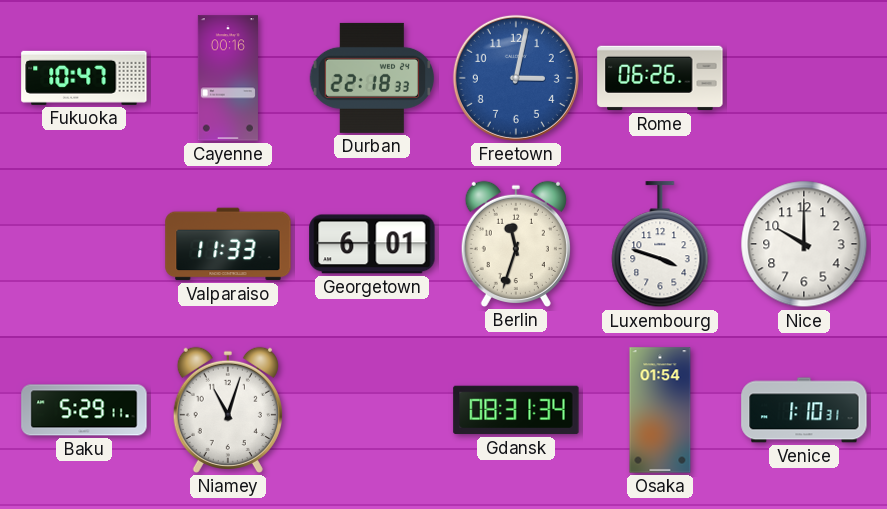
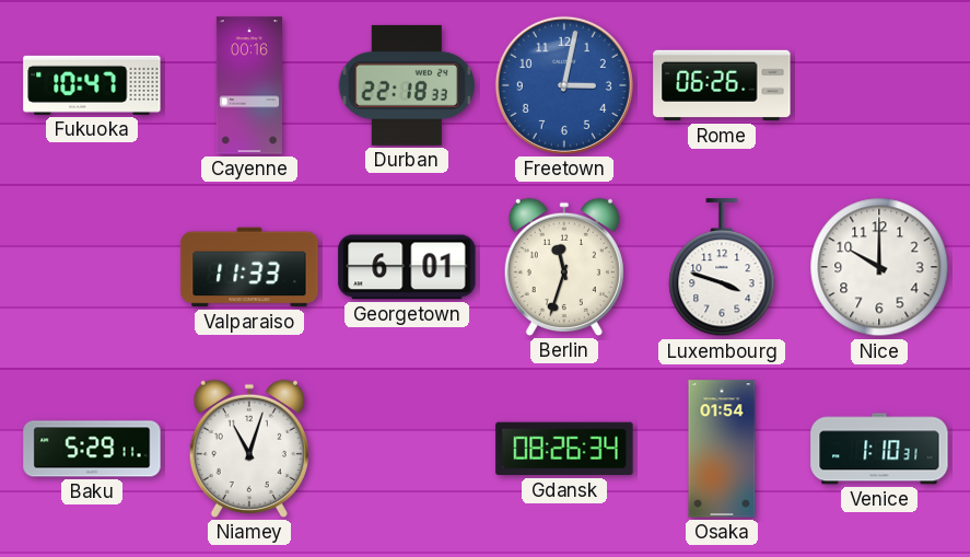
Gdansk: 08:31 -> 08:26 (564, 449)
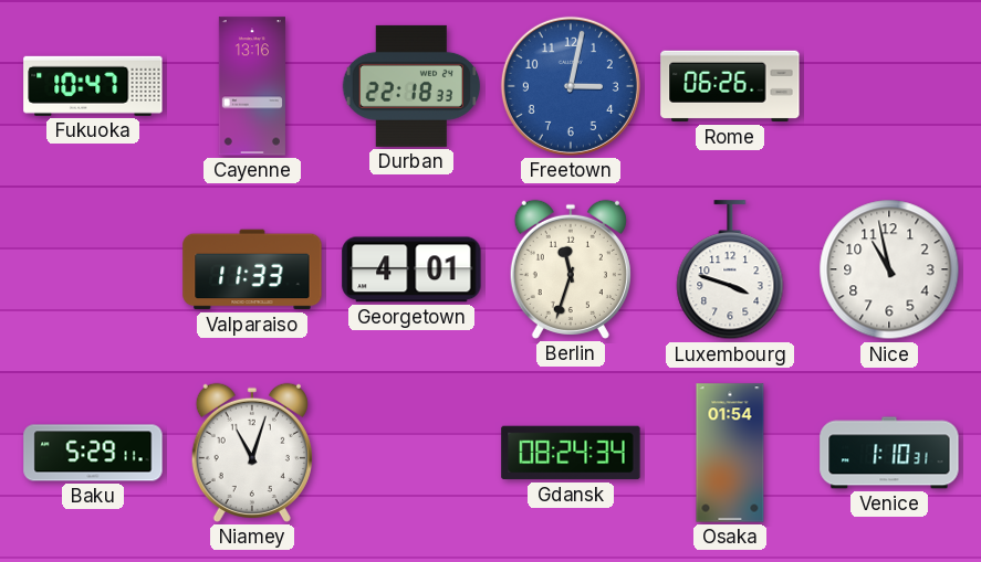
Cayenne: 00:16 -> 13:16 (252, 86)
Georgetown: 6:01 -> 4:01 (411, 269)
Nice: 10:00 -> 10:58 (889, 269)
Gdansk: 08:26 -> 08:24 (571, 453)
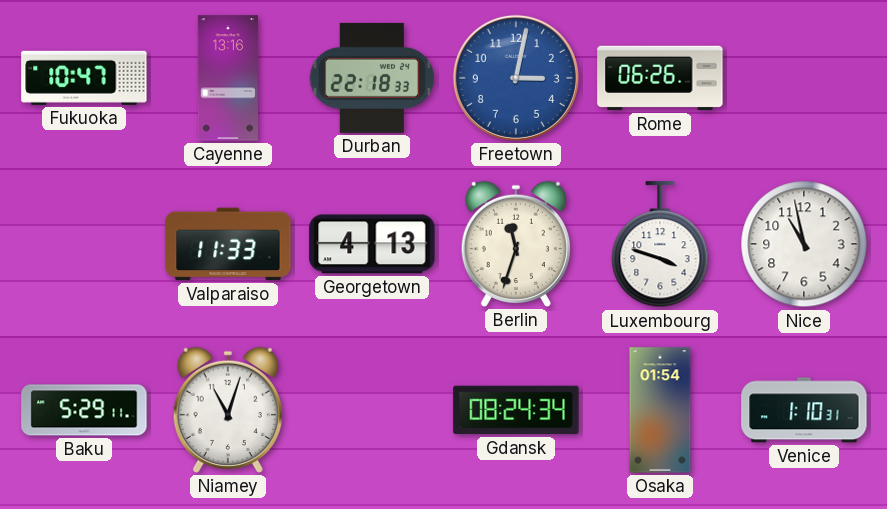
Georgetown: 4:01 -> 4:13 (372, 244)
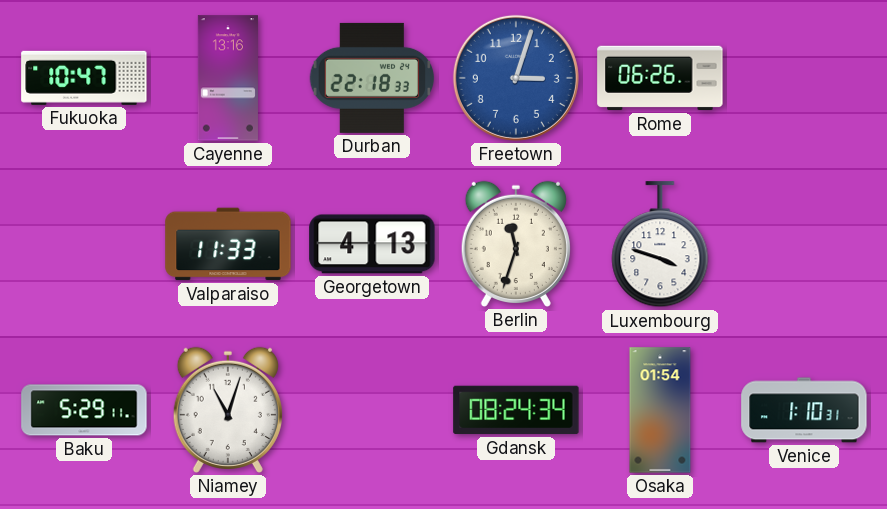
Freetown: 3:02 -> 3:03 (516, 78)
Nice: 10:58 -> none (804, 244)
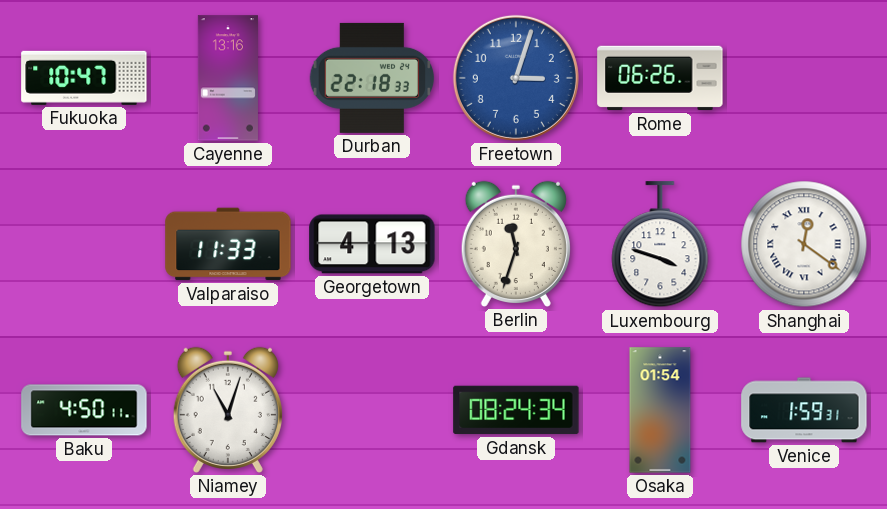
Shanghai: none -> 12:21 (804, 244)
Baku: 5:29 -> 4:50 (84, 410)
Venice: 1:10 -> 1:59 (804, 410)
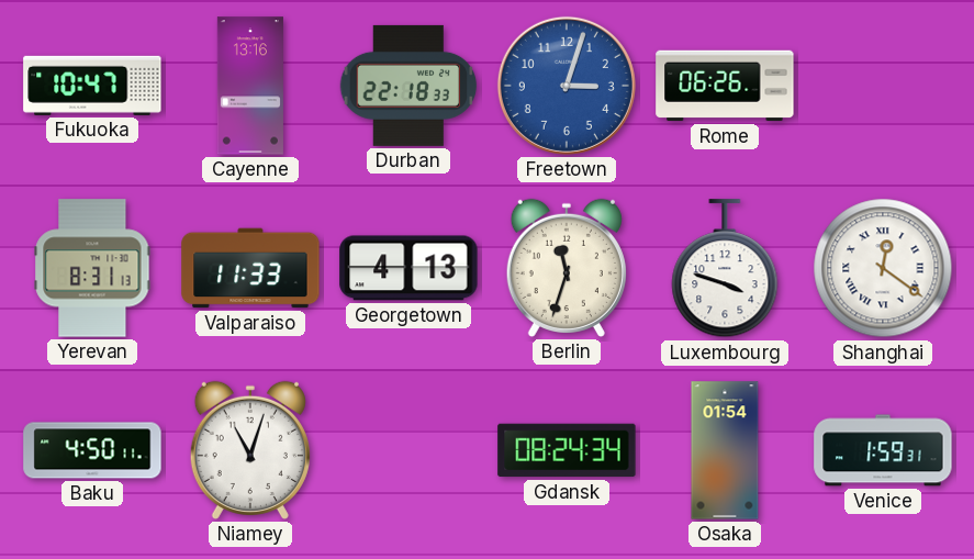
Yerevan: none -> 8:31 (92, 268)
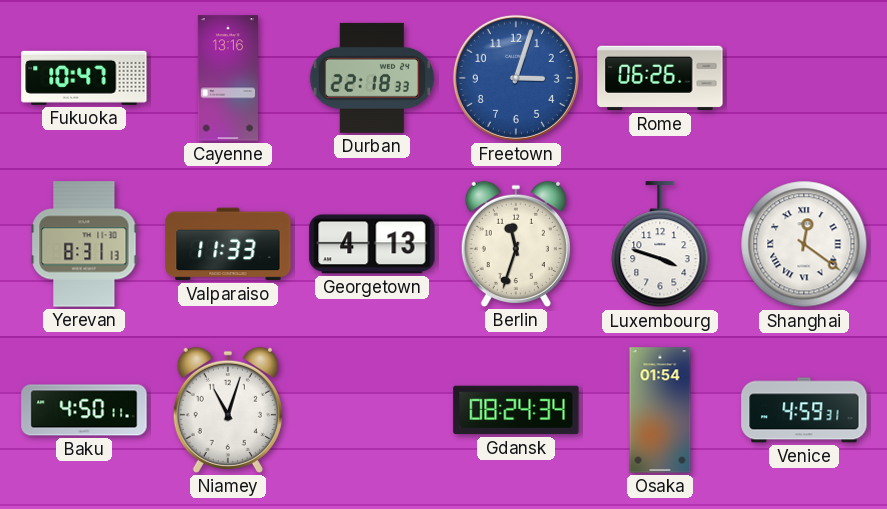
Venice: 1:59 -> 4:59 (804, 410)
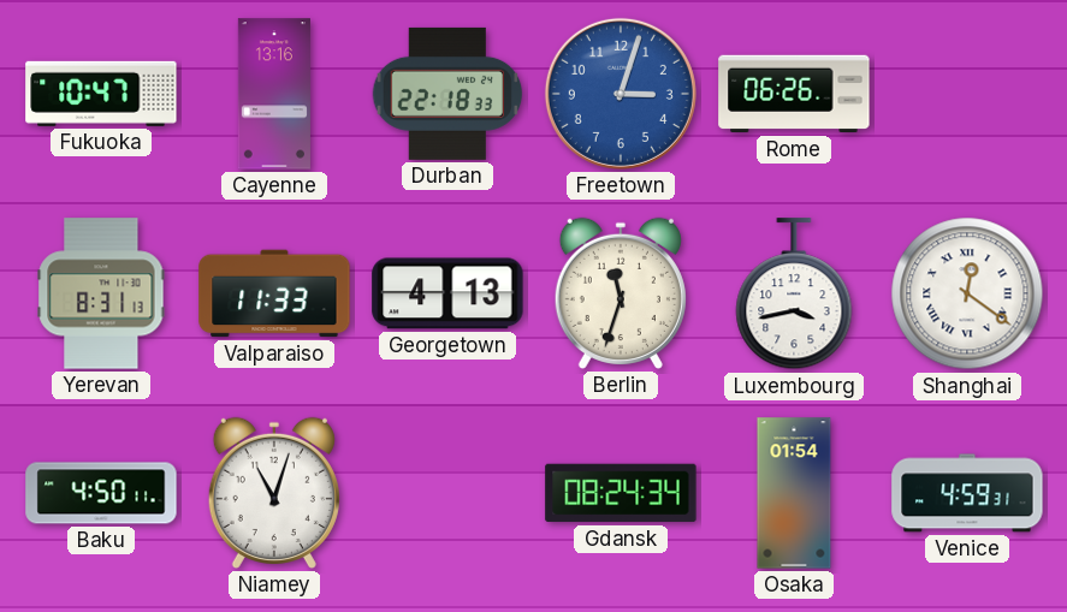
Luxembourg: 3:48 -> 3:43 (794, 295)
